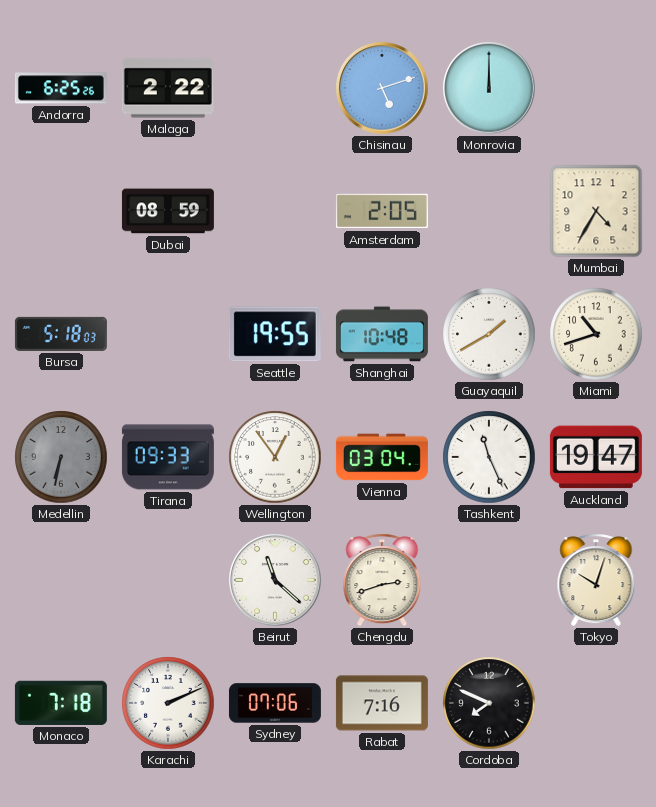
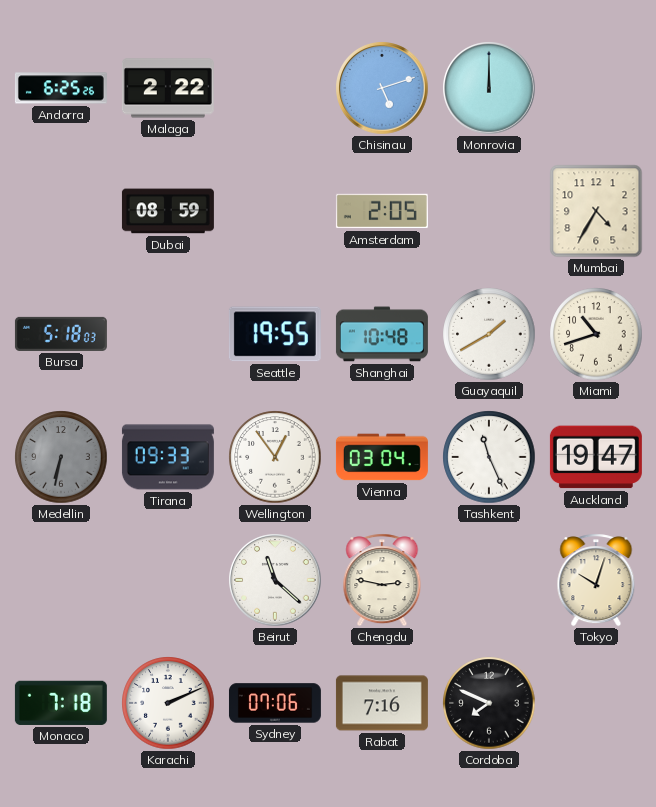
Chengdu: 2:42 -> 2:47 (382, 580)
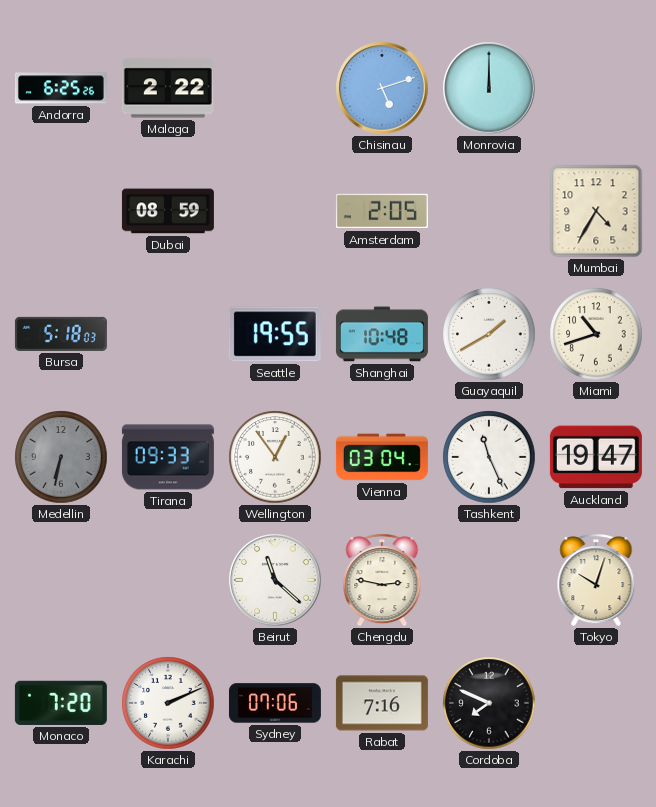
Monaco: 7:18 -> 7:20 (61, 703)
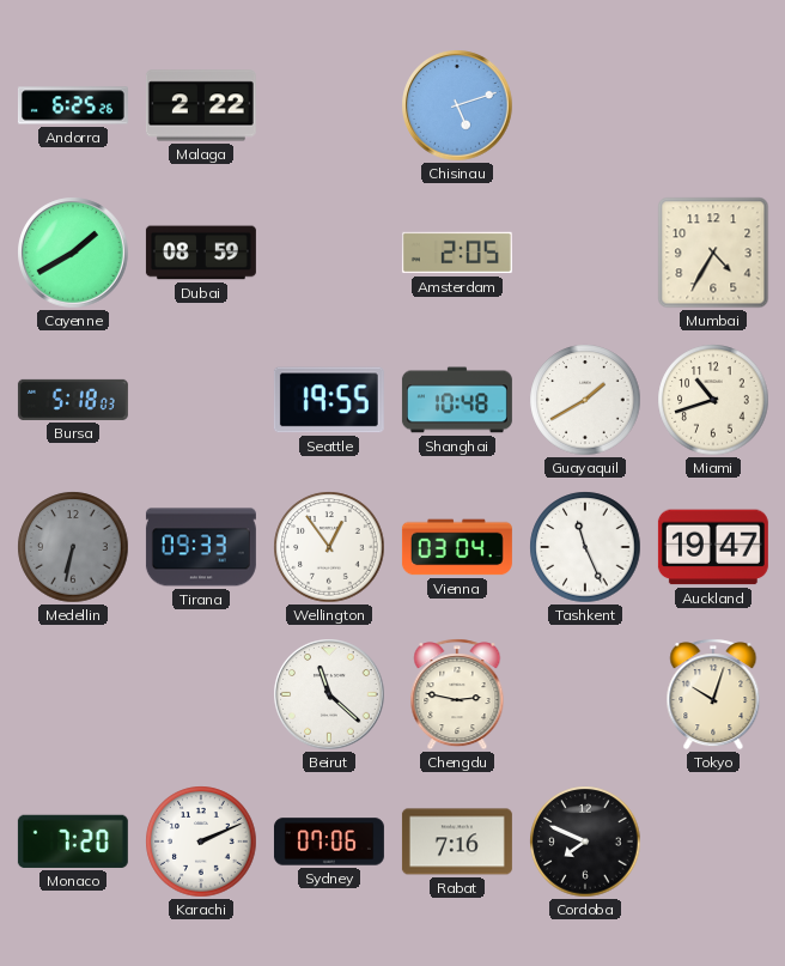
Monrovia: 12:00 -> none (489, 88)
Cayenne: none -> 1:40 (73, 253)
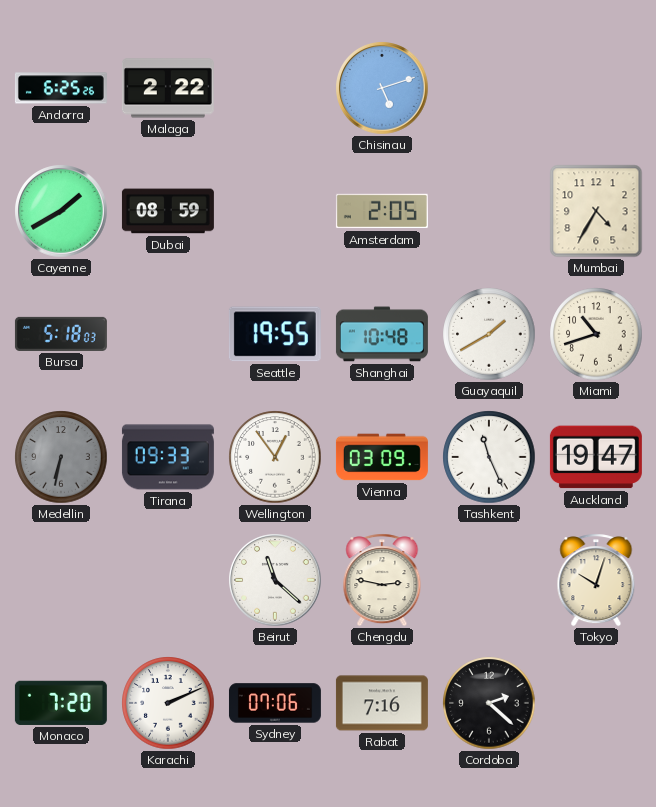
Vienna: 03:04 -> 03:09 (382, 457)
Cordoba: 7:49 -> 2:22 (489, 703)
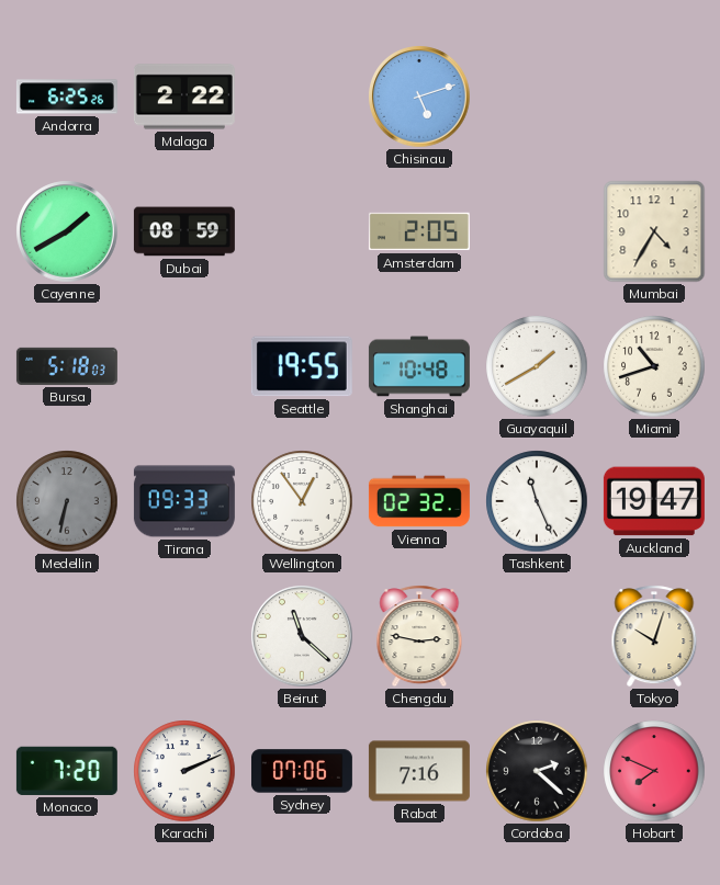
Vienna: 03:09 -> 02:32 (419, 501)
Hobart: none -> 7:49 (654, 771)
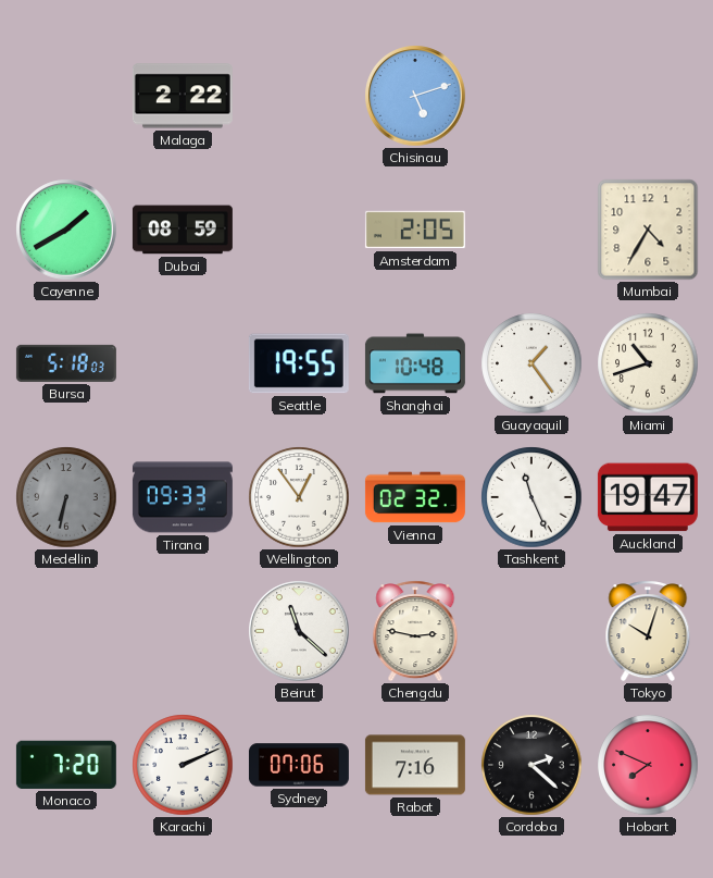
Andorra: 6:25 -> none (67, 97)
Guayaquil: 1:40 -> 1:24 (531, 363)
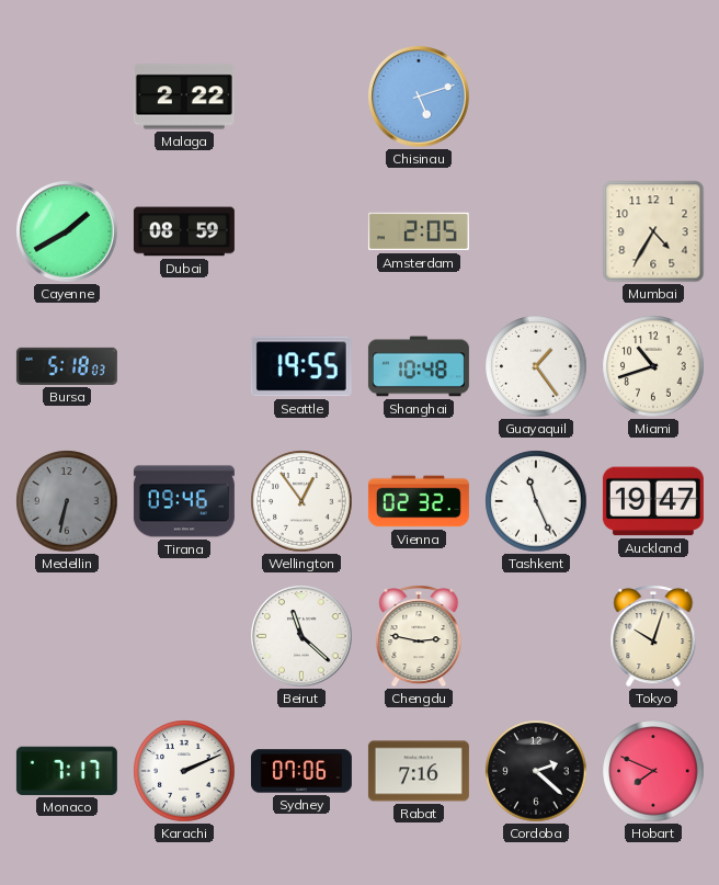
Tirana: 09:33 -> 09:46 (184, 501)
Monaco: 7:20 -> 7:17 (67, 771)
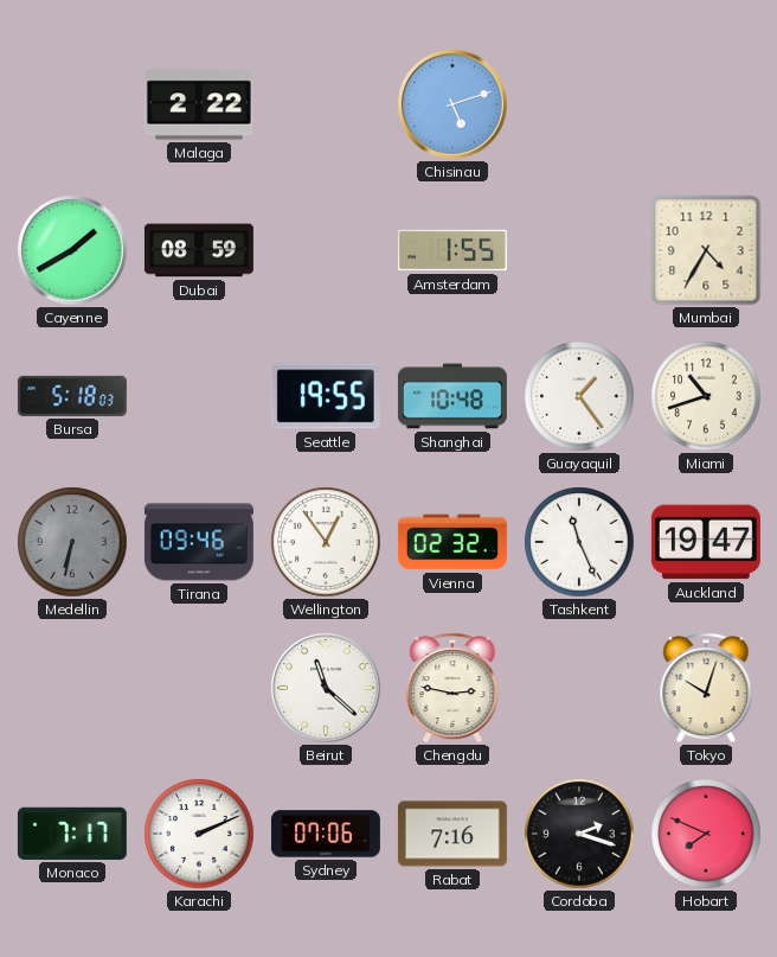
Amsterdam: 2:05 -> 1:55 (452, 250)
Cordoba: 2:22 -> 2:18 (579, 834)
